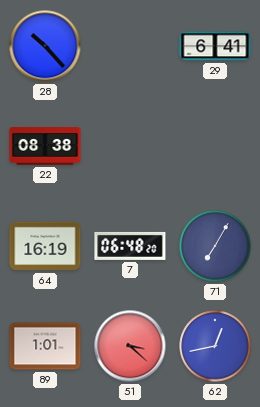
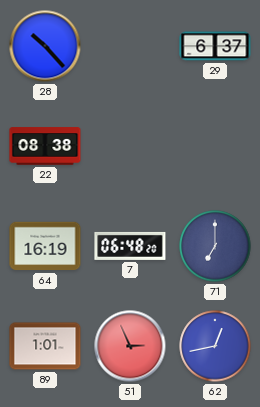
29: 6:41 -> 6:37 (215, 46)
71: 7:05 -> 7:00 (215, 246)
51: 3:22 -> 2:56 (130, 346)
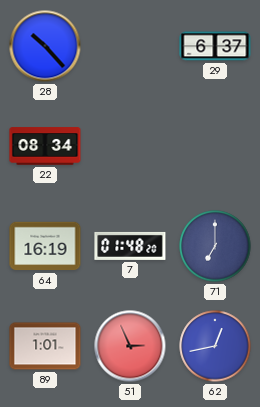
22: 08:38 -> 08:34 (45, 146)
7: 06:48 -> 01:48 (130, 246)
